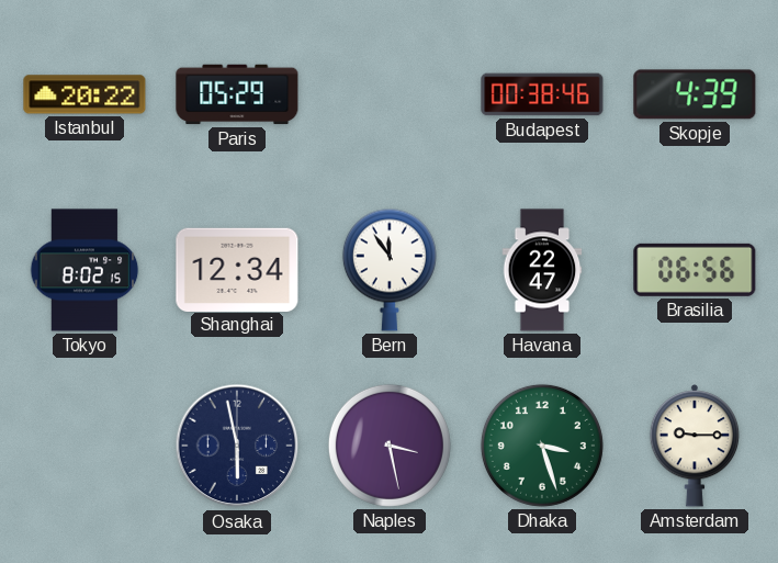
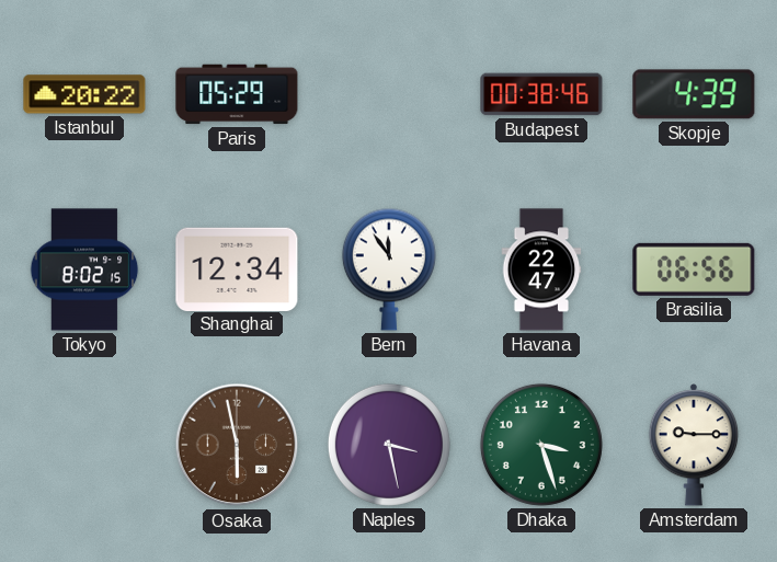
Osaka dial: navy -> brown (237, 445)
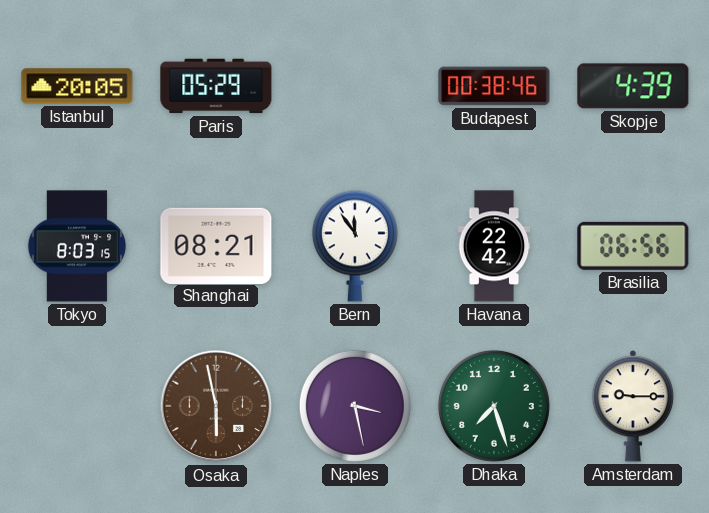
Istanbul: 20:22 -> 20:05 (77, 86)
Tokyo: 8:02 -> 8:03 (77, 246)
Shanghai: 12:34 -> 08:21 (216, 245)
Havana: 22:47 -> 22:42 (494, 246)
Dhaka: 3:27 -> 7:27 (494, 406)
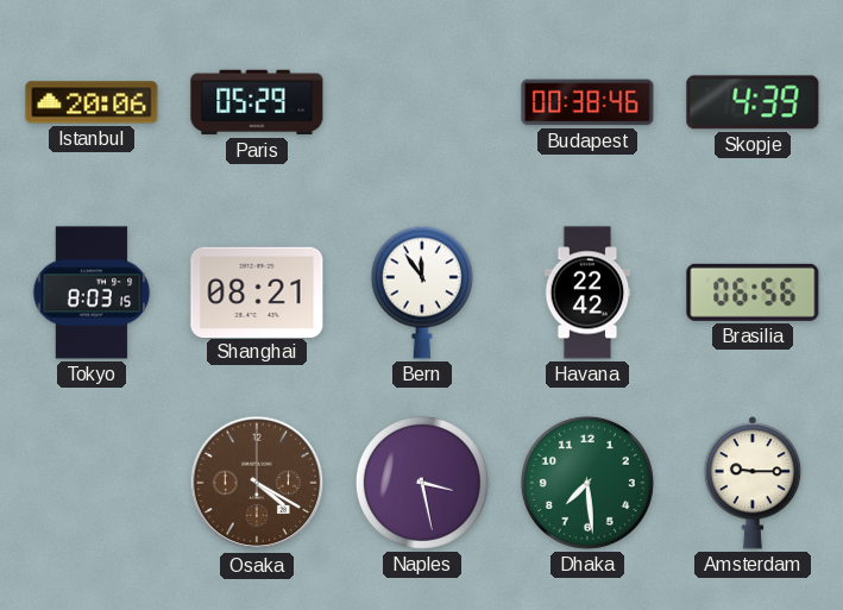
Istanbul: 20:05 -> 20:06 (92, 102)
Osaka: 5:58 -> 4:20 (257, 483)
Dhaka: 7:27 -> 7:29 (587, 483)
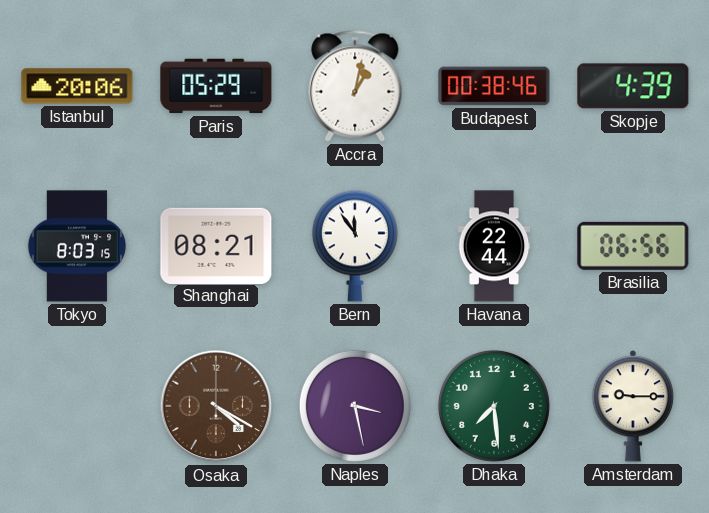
Accra: none -> 1:02 (355, 86)
Havana: 22:42 -> 22:44 (494, 246)
